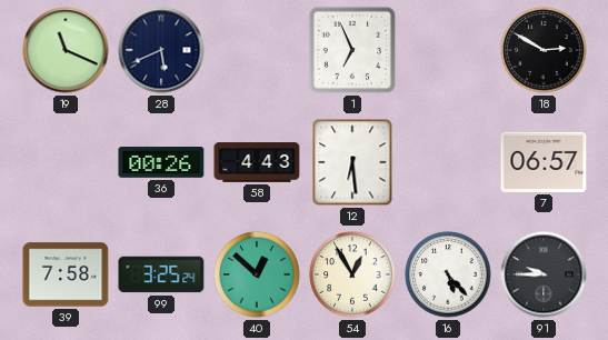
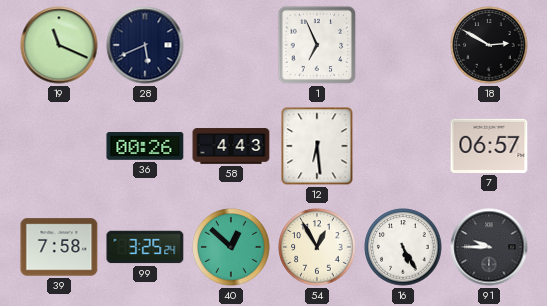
16: 5:23 -> 5:25 (403, 247)
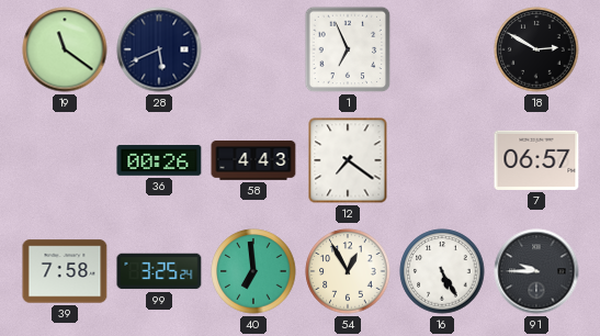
19: 11:19 -> 11:21 (65, 49)
12: 6:29 -> 7:21 (348, 160)
40: 12:52 -> 6:59 (253, 271)
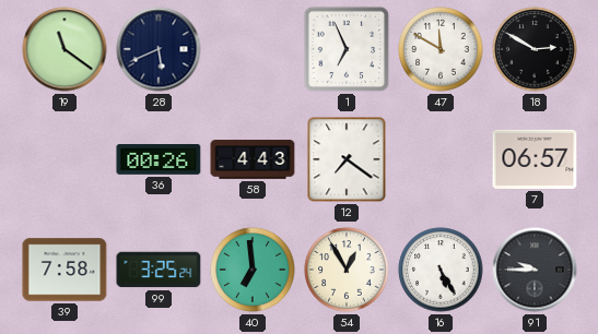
47: none -> 11:50 (441, 49)
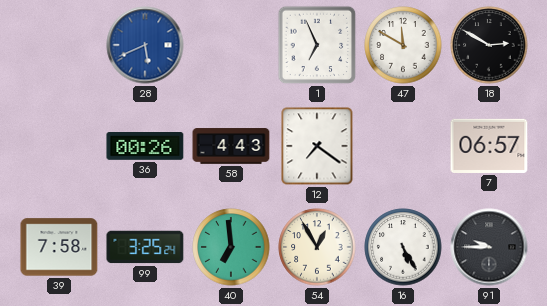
19: 11:21 -> none (65, 49)
28 dial: navy -> blue (145, 45)
